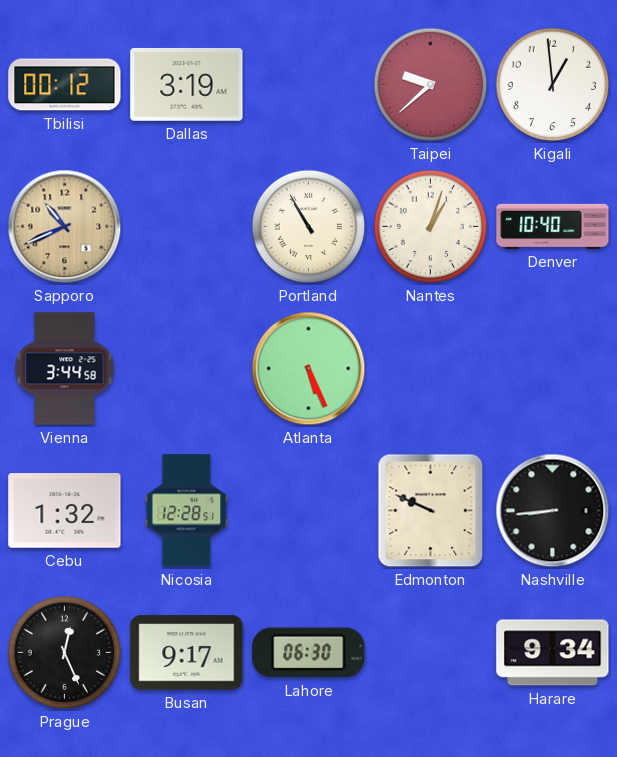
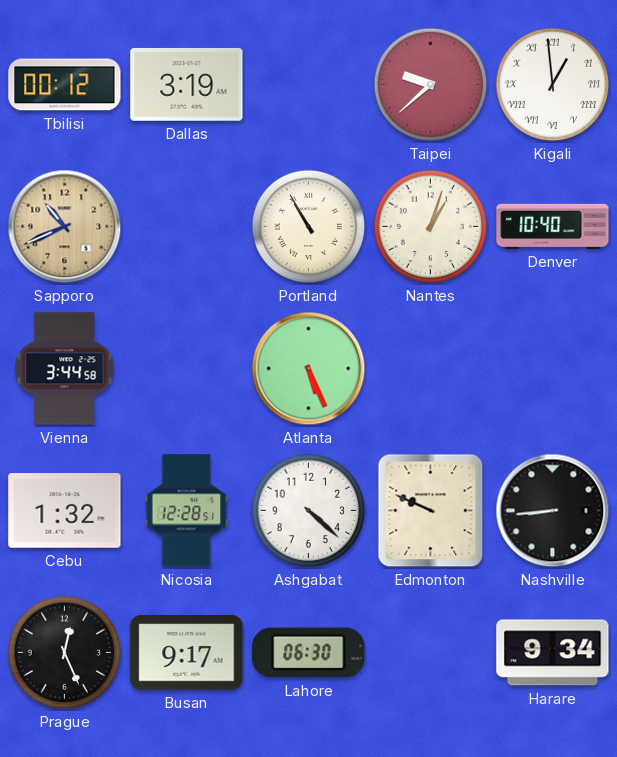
Kigali numerals: Arabic -> Roman (553, 85)
Ashgabat: none -> 4:22 (309, 511)
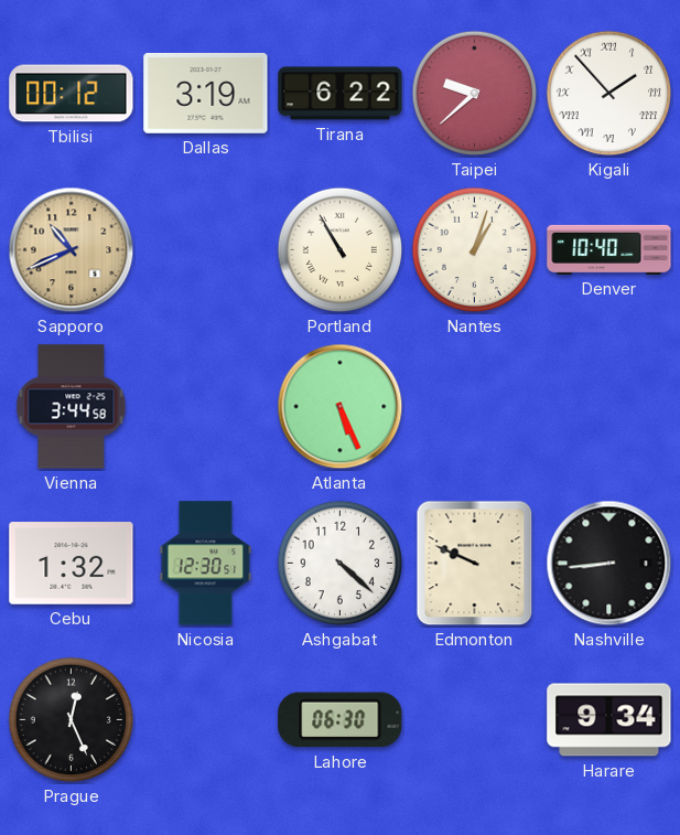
Tirana: none -> 6:22 (341, 94)
Kigali: 12:59 -> 1:53 (609, 94)
Nicosia: 12:28 -> 12:30 (206, 564)
Busan: 9:17 -> none (187, 653)
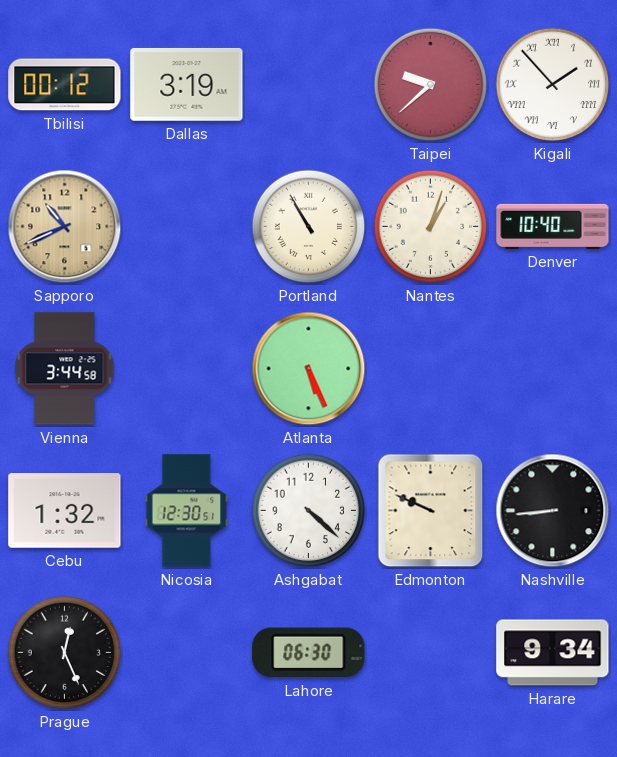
Tirana: 6:22 -> none (341, 94)
